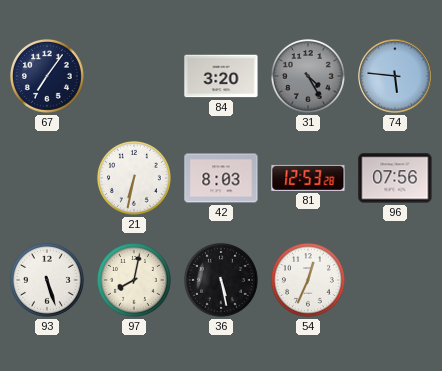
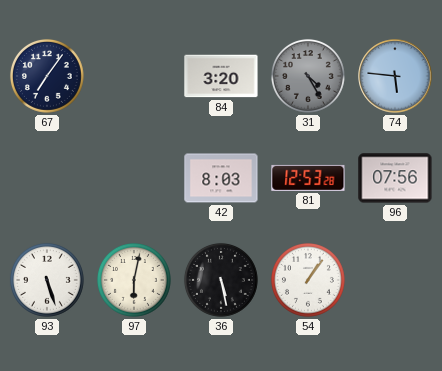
21: 6:32 -> none (134, 178)
97: 8:02 -> 6:02 (134, 280)
54: 12:34 -> 1:06 (308, 280)
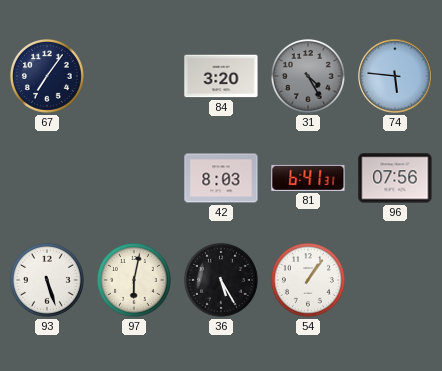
81: 12:53 -> 6:41 (308, 178)
36: 5:28 -> 5:25 (221, 280)
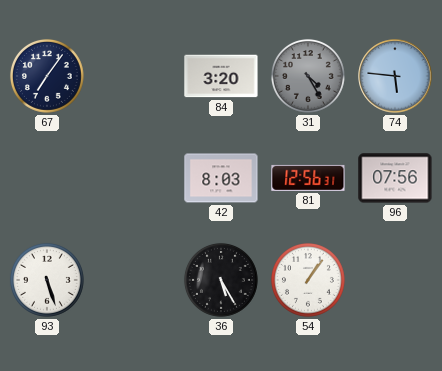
81: 6:41 -> 12:56 (308, 178)
97: 6:02 -> none (134, 280)
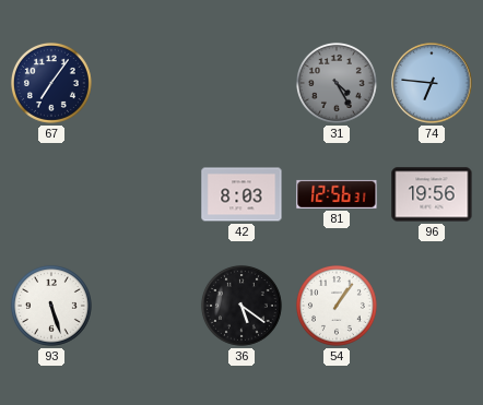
84: 3:20 -> none (221, 76)
74: 5:46 -> 6:46 (432, 83)
96: 07:56 -> 19:56 (432, 194)
36: 5:25 -> 5:21 (241, 306)
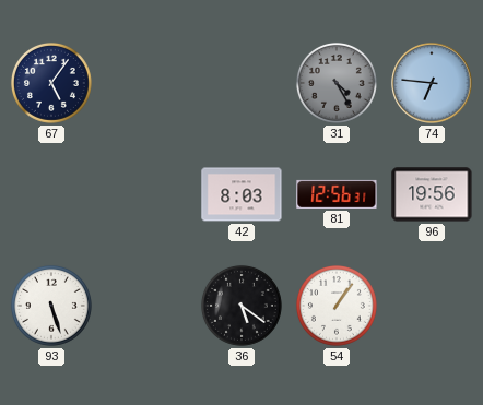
67: 7:06 -> 5:06 (51, 83)
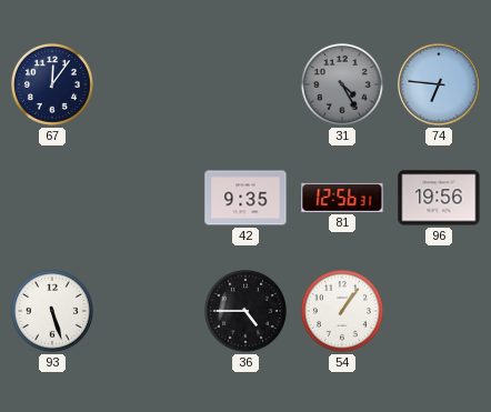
67: 5:06 -> 12:06 (52, 84)
42: 8:03 -> 9:35 (245, 198)
36: 5:21 -> 4:45 (245, 311)
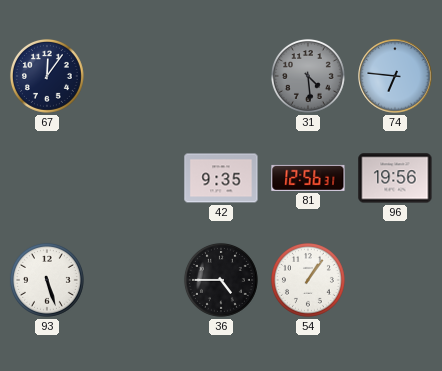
31: 4:25 -> 4:29 (308, 76)
